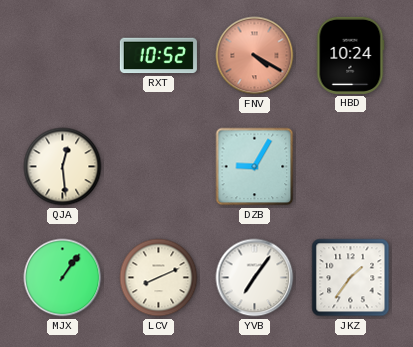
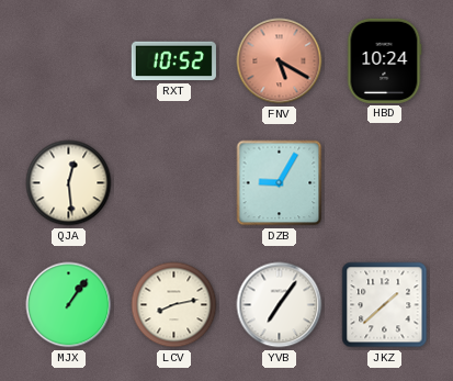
FNV: 4:20 -> 5:20 (280, 61)
LCV: 8:11 -> 8:13 (174, 305)
JKZ: 1:36 -> 1:38 (385, 305)
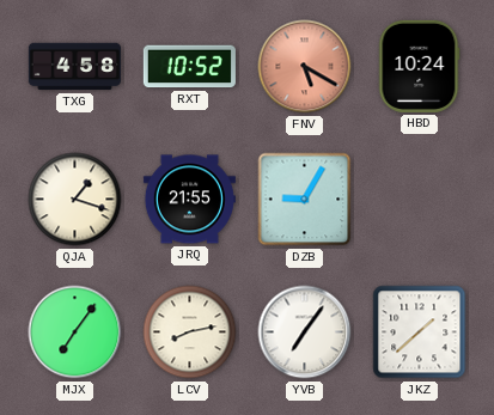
TXG: none -> 4:58 (74, 67)
QJA: 12:29 -> 1:18 (75, 200)
JRQ: none -> 21:55 (189, 200)
MJX: 1:06 -> 7:06 (75, 332)
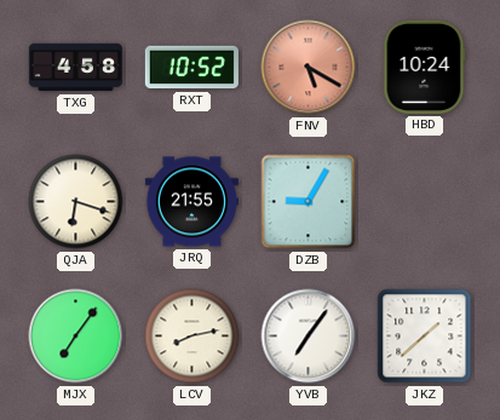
QJA: 1:18 -> 6:18 (76, 202)
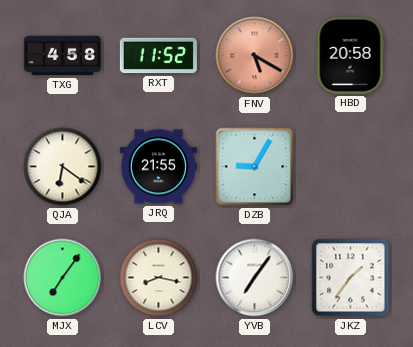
RXT: 10:52 -> 11:52 (158, 56)
HBD: 10:24 -> 20:58 (350, 55)
QJA: 6:18 -> 6:21 (63, 167)
LCV: 8:13 -> 8:17 (159, 278)
JKZ: 1:38 -> 1:36 (351, 278)
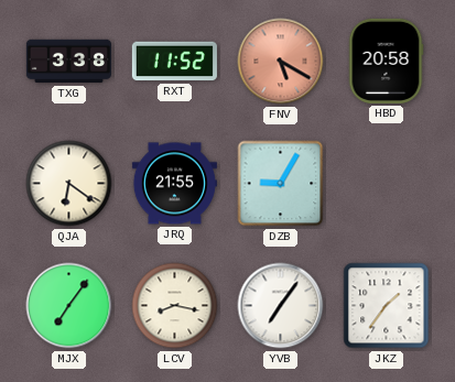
TXG: 4:58 -> 3:38 (68, 62)
